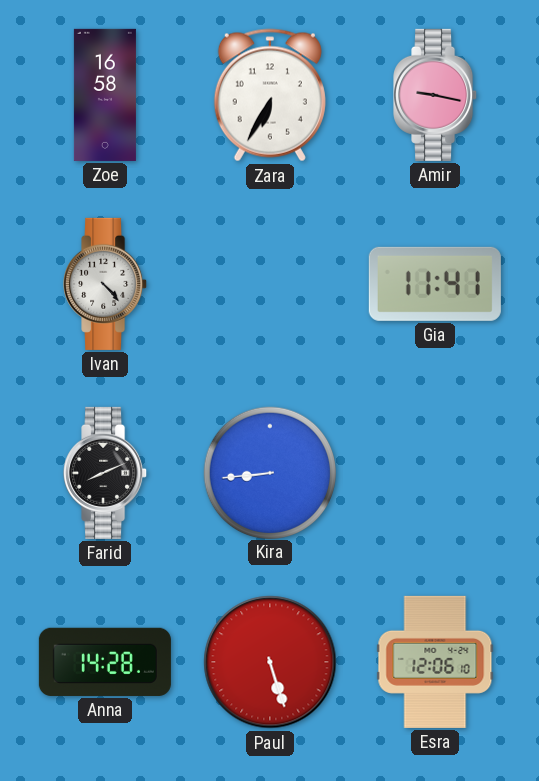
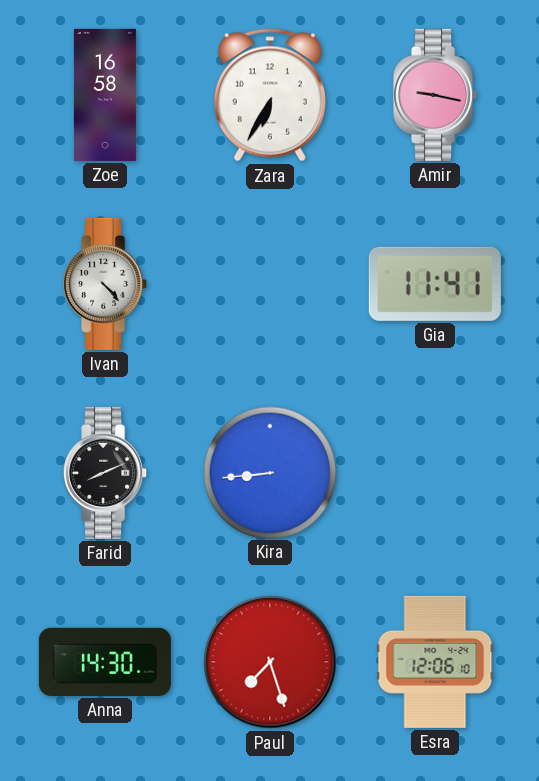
Anna: 14:28 -> 14:30 (105, 662)
Paul: 5:27 -> 7:27 (270, 662)
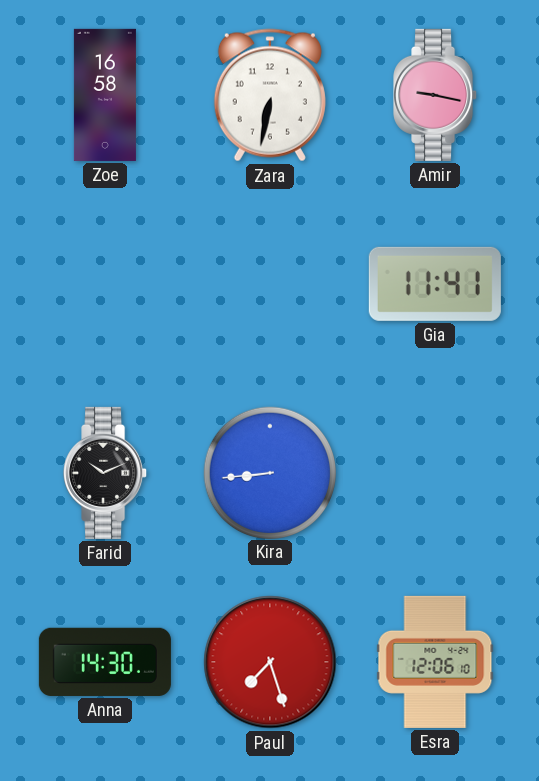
Zara: 6:35 -> 6:32 (270, 95)
Ivan: 4:23 -> none (106, 284)
Farid: 8:11 -> 10:11 (106, 473)
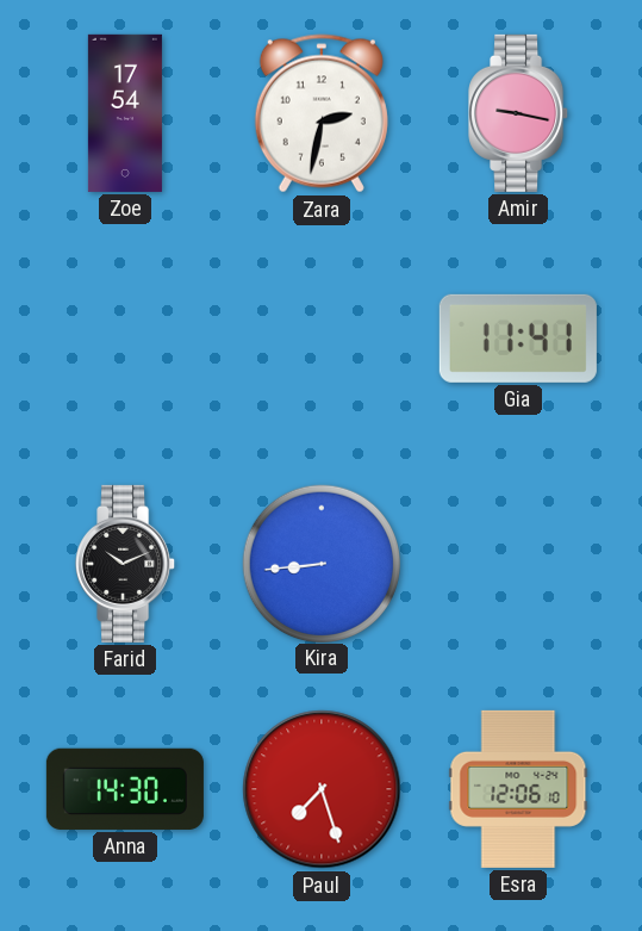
Zoe: 16:58 -> 17:54 (125, 113)
Zara: 6:32 -> 2:32 (322, 113)
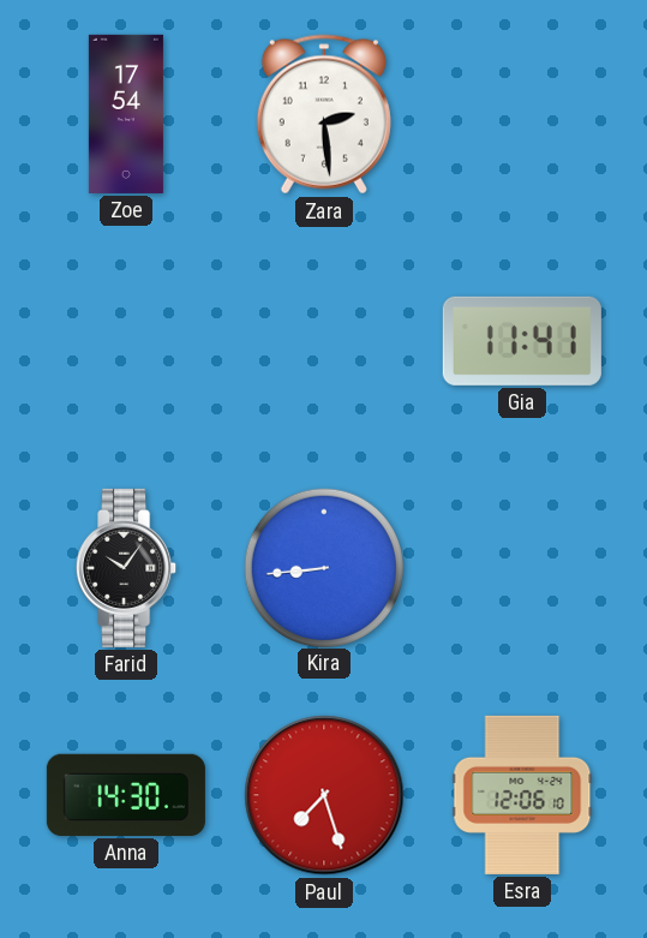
Zara: 2:32 -> 2:29 (324, 114)
Amir: 9:17 -> none (519, 113)
Farid: 10:11 -> 10:06 (127, 568)
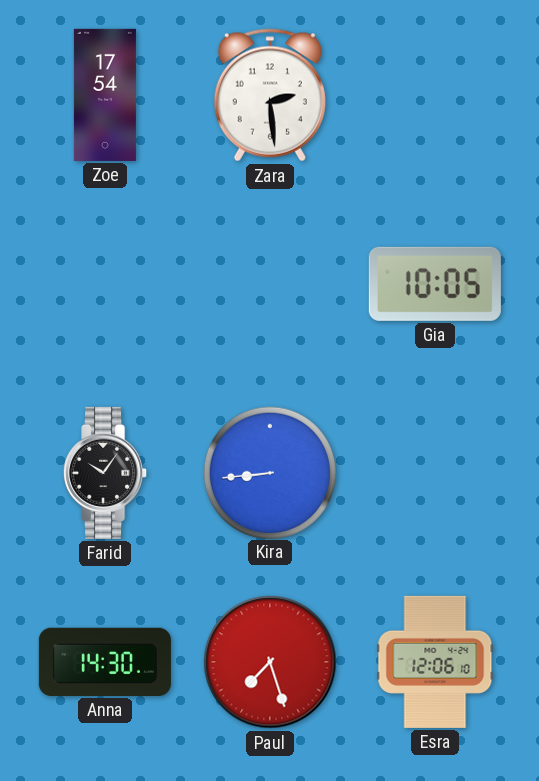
Gia: 11:41 -> 10:05 (435, 284)
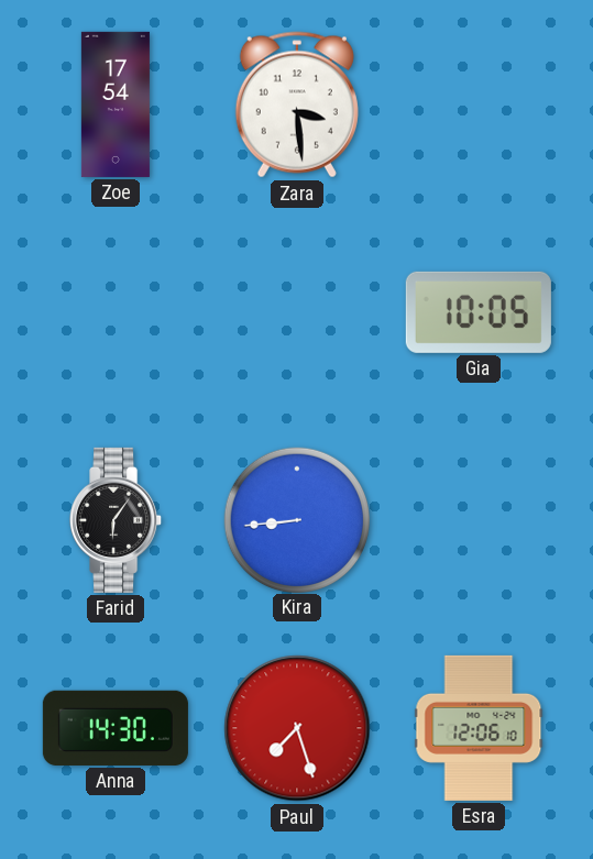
Zara: 2:29 -> 3:29 (297, 104)
Farid: 10:06 -> 6:06 (117, 520)
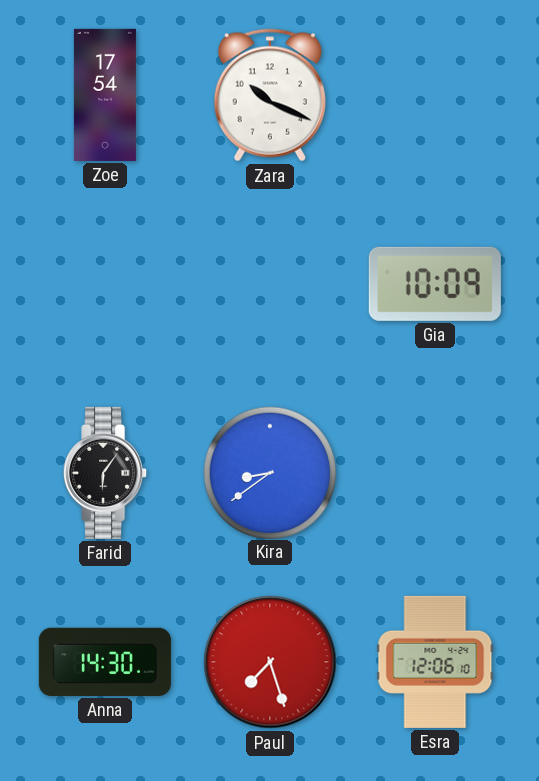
Zara: 3:29 -> 10:19 (270, 95)
Gia: 10:05 -> 10:09 (435, 284)
Kira: 8:44 -> 8:39 (269, 472)
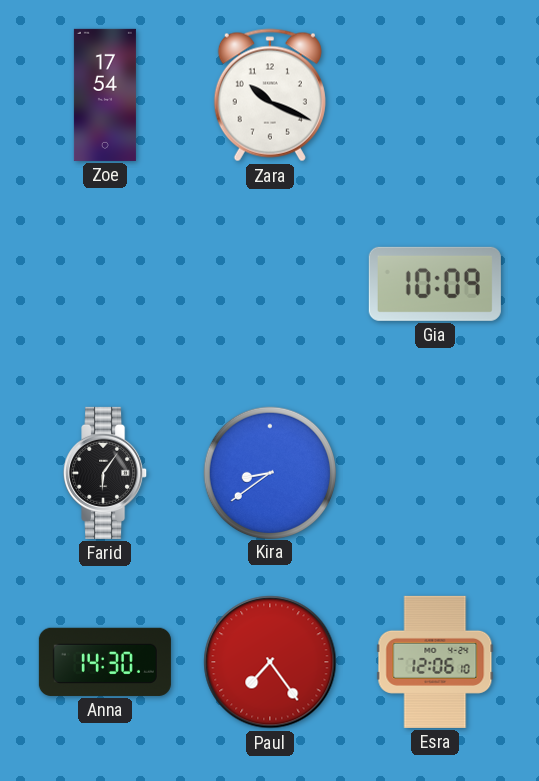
Paul: 7:27 -> 7:24 (270, 662)
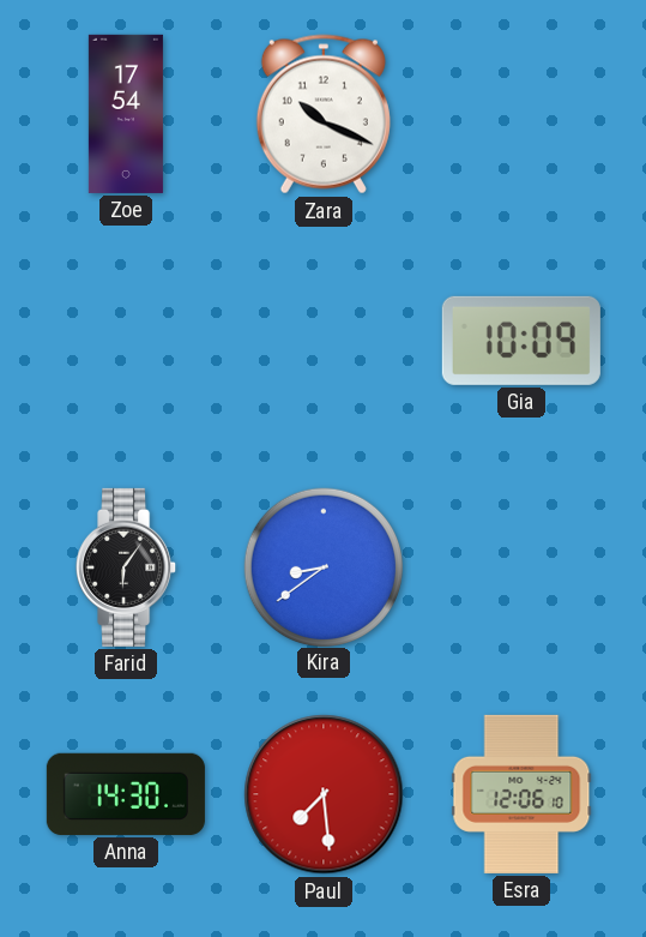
Paul: 7:24 -> 7:29 (324, 794)
